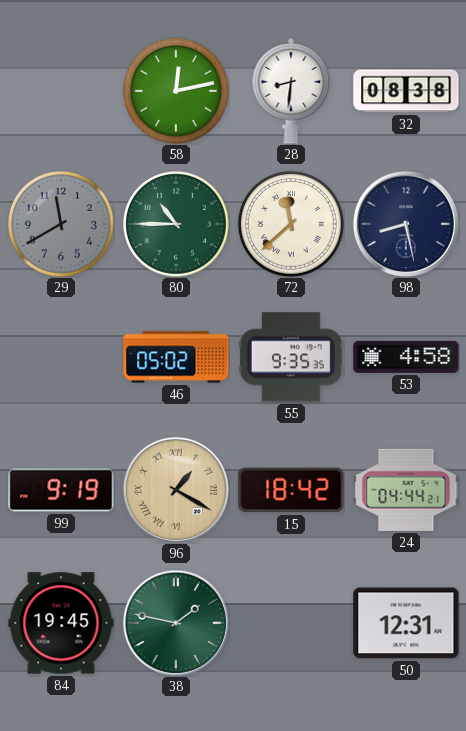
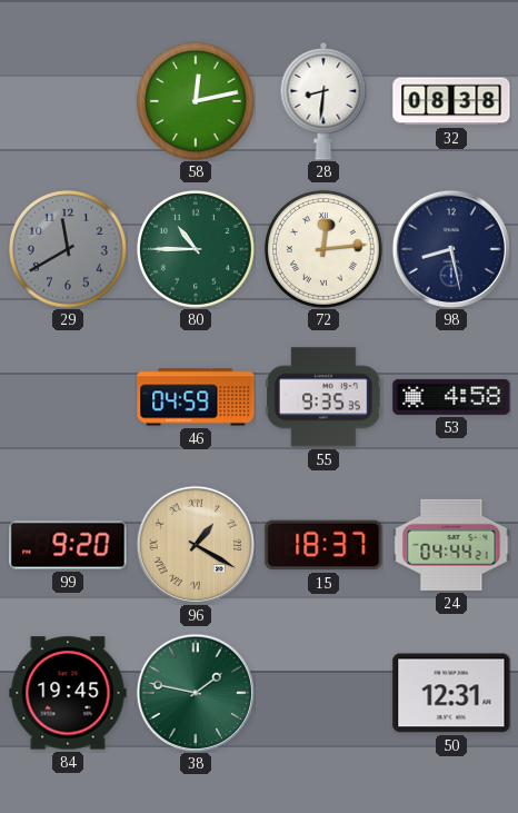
72: 11:38 -> 12:14 (323, 249)
46: 05:02 -> 04:59 (196, 397)
99: 9:19 -> 9:20 (68, 545)
15: 18:42 -> 18:37 (323, 545)
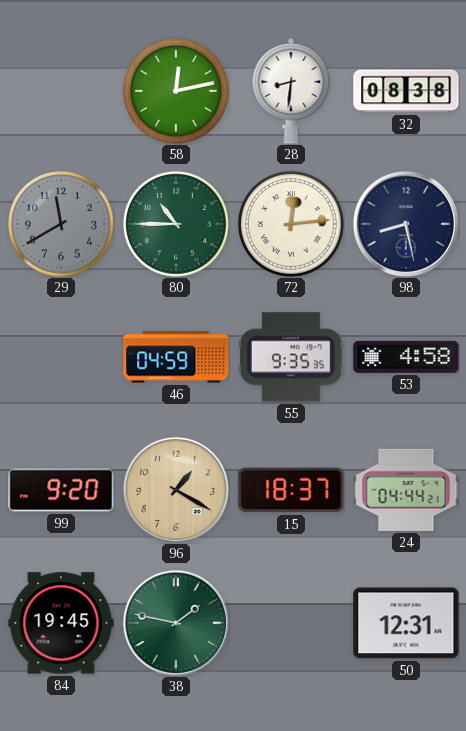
96 numerals: Roman -> Arabic (176, 490)
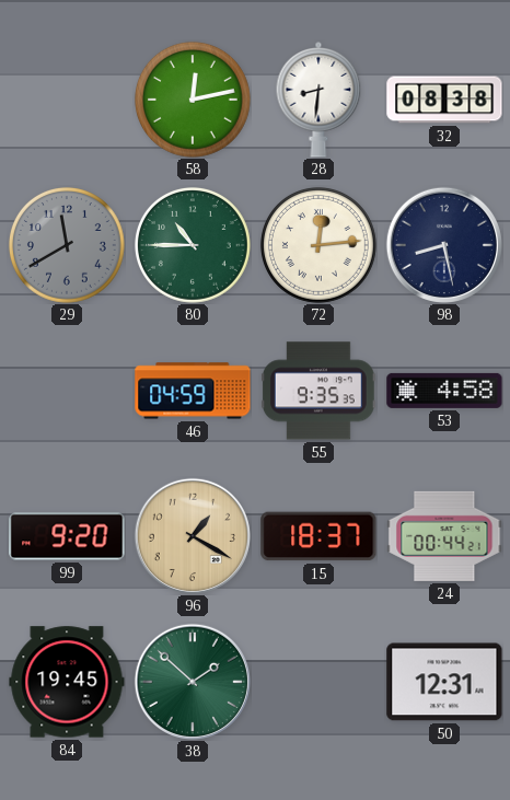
24: 04:44 -> 00:44 (444, 536)
38: 1:47 -> 1:52 (193, 682)
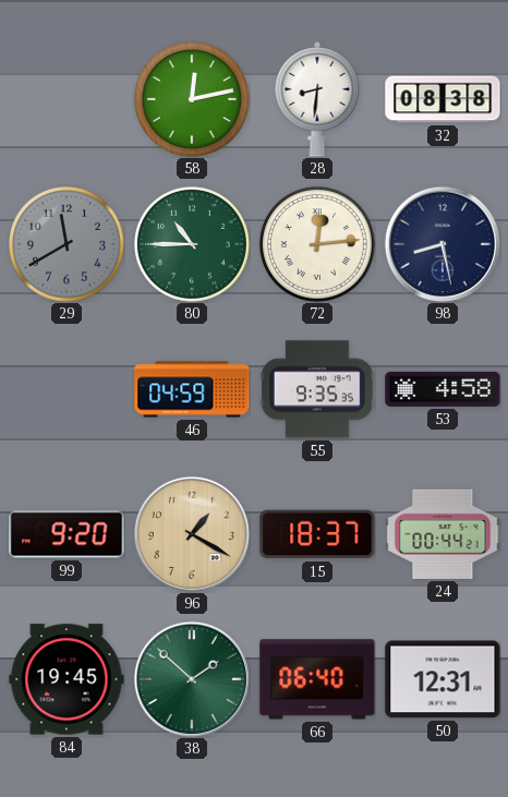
66: none -> 06:40 (317, 679)
